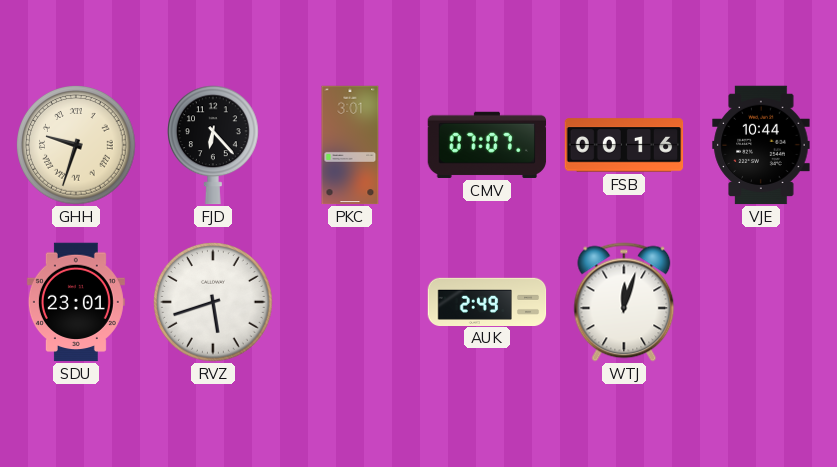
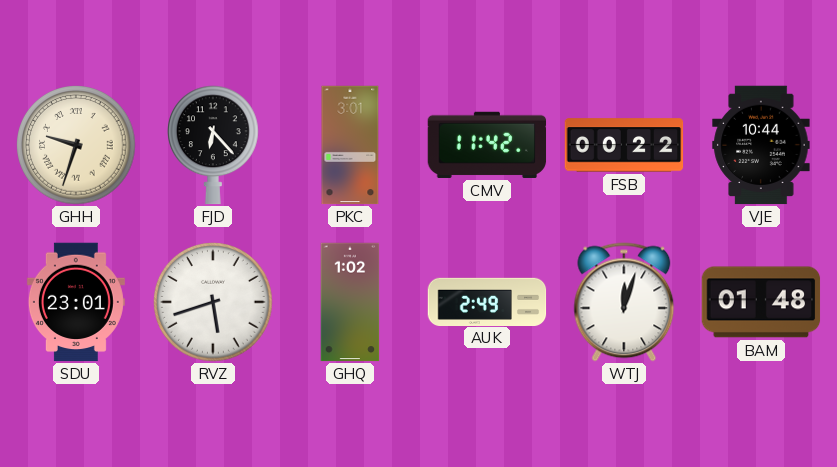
CMV: 07:07 -> 11:42 (487, 145)
FSB: 00:16 -> 00:22 (624, 145)
GHQ: none -> 1:02 (350, 302)
BAM: none -> 01:48 (761, 302)
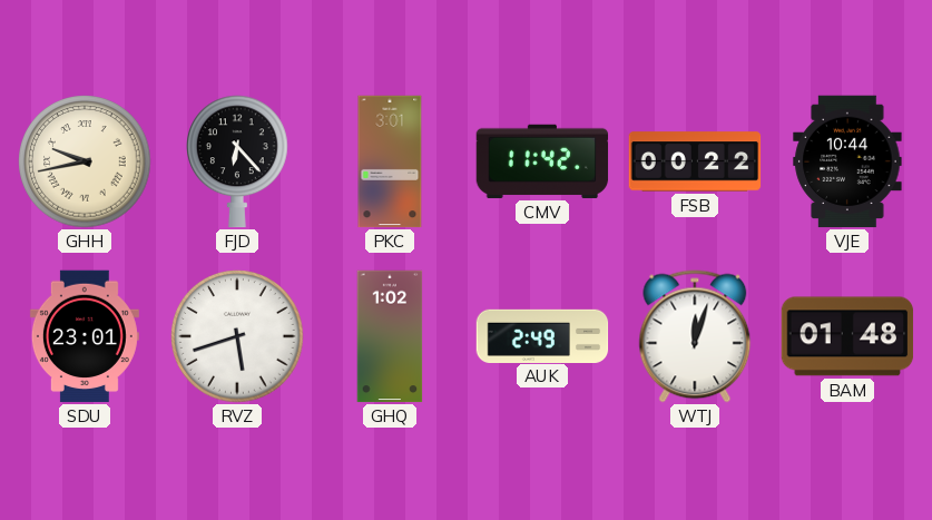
GHH: 9:33 -> 9:43 (85, 161)
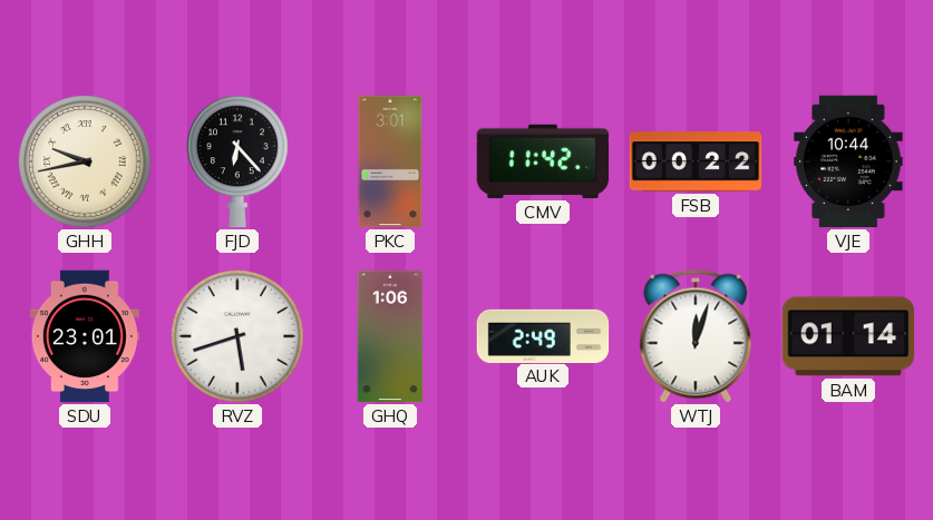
GHQ: 1:02 -> 1:06 (390, 336)
BAM: 01:48 -> 01:14 (848, 336)
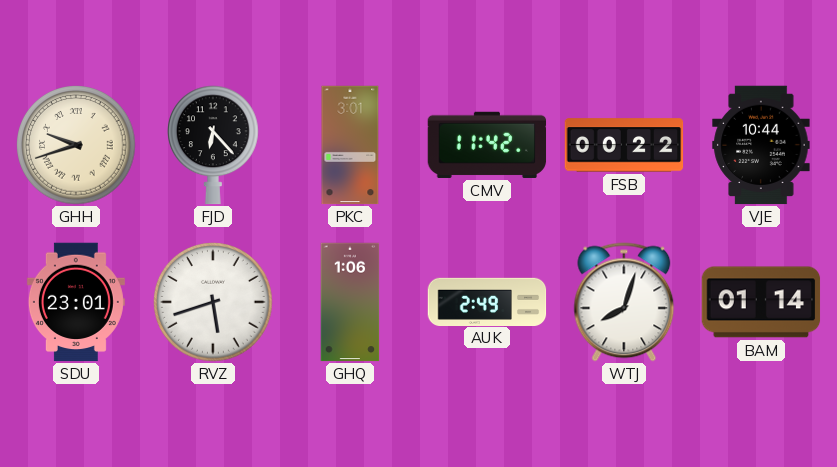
GHH: 9:43 -> 9:42 (76, 145)
WTJ: 12:03 -> 8:03 (624, 302)
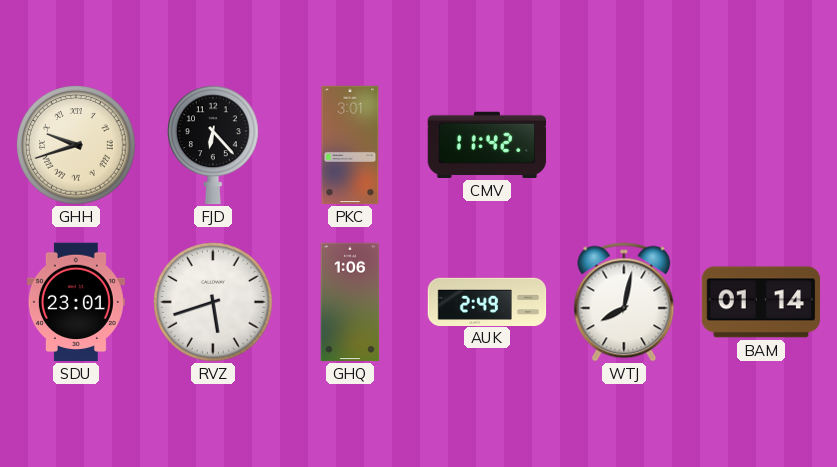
FSB: 00:22 -> none (624, 145)
VJE: 10:44 -> none (761, 145)
WTJ: 8:03 -> 8:02 (624, 302)
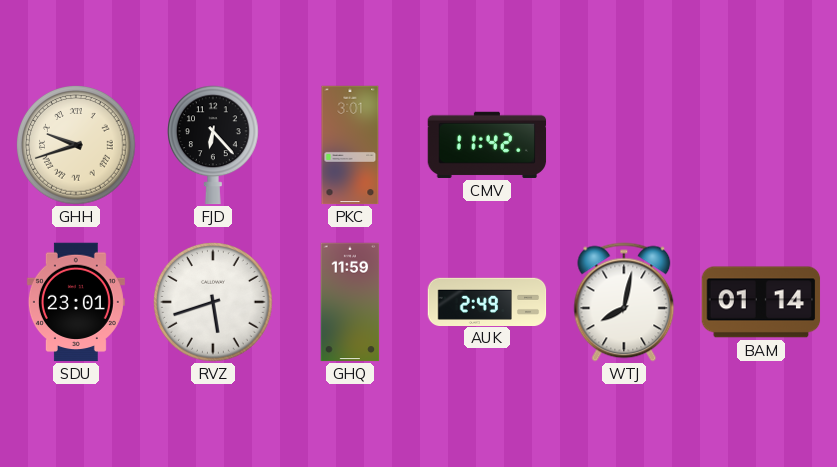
GHQ: 1:06 -> 11:59 (350, 302)
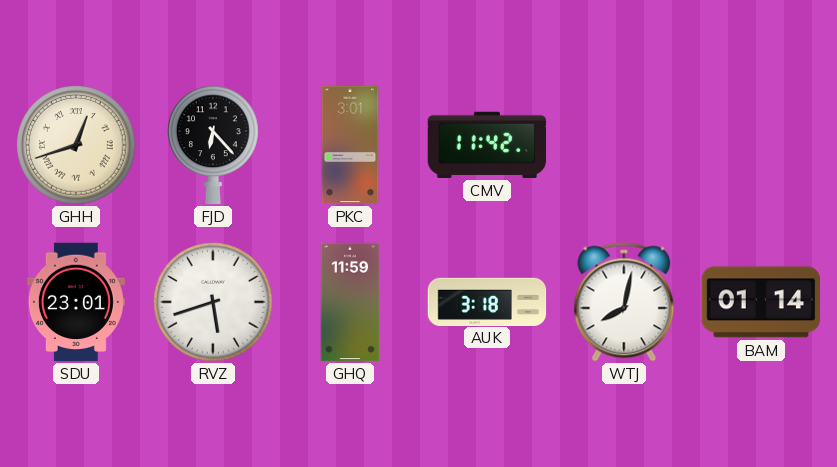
GHH: 9:42 -> 12:42 (76, 145)
AUK: 2:49 -> 3:18 (487, 301)
